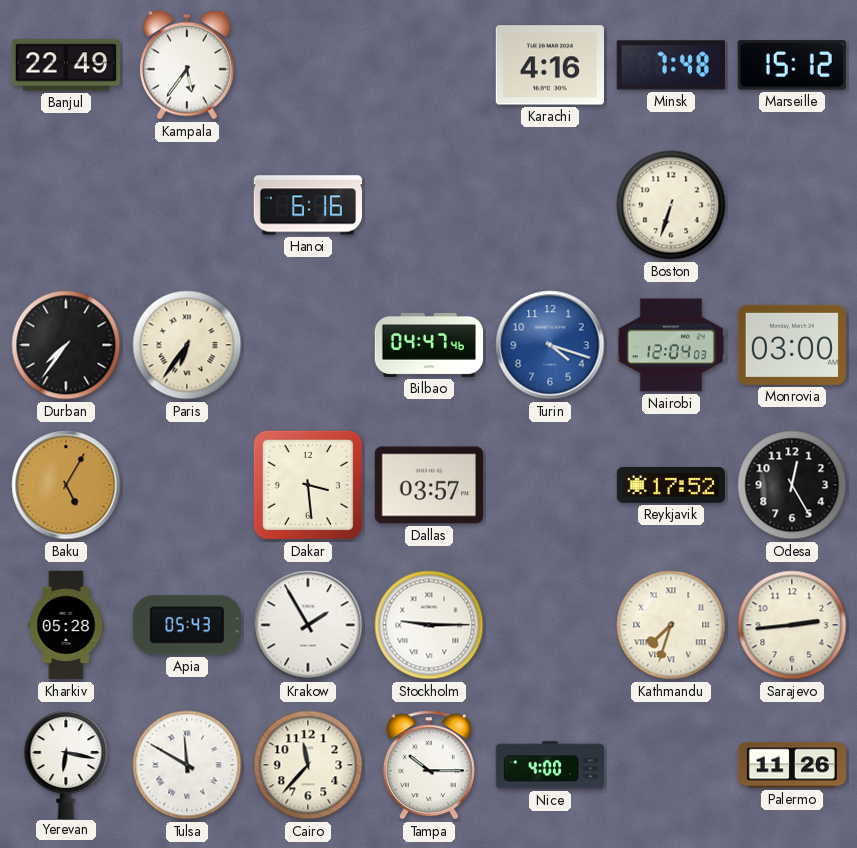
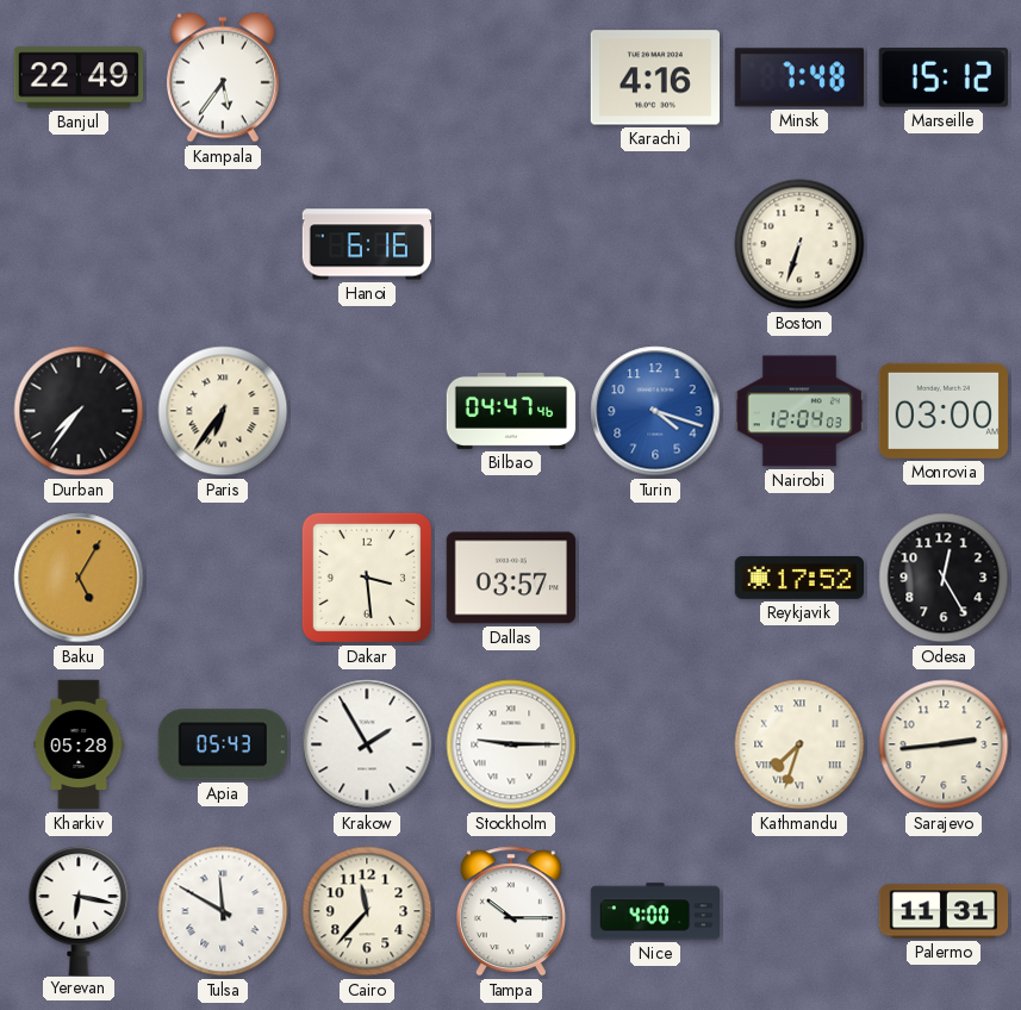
Palermo: 11:26 -> 11:31 (944, 911)
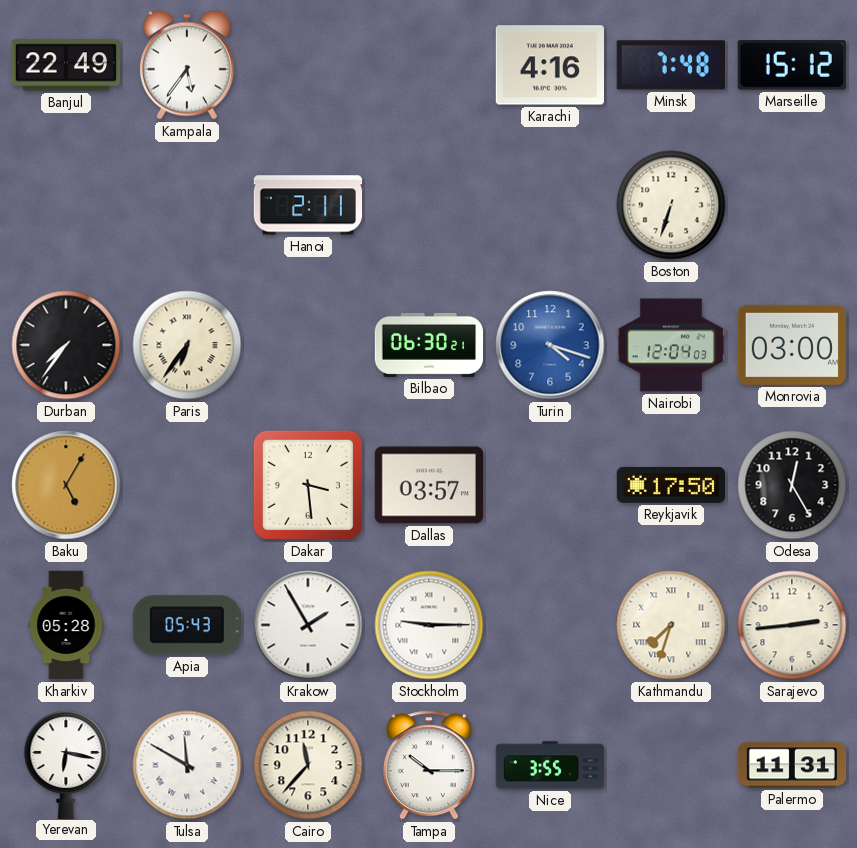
Hanoi: 6:16 -> 2:11 (308, 205)
Bilbao: 04:47 -> 06:30 (429, 345)
Reykjavik: 17:52 -> 17:50 (670, 485)
Nice: 4:00 -> 3:55 (549, 765)
